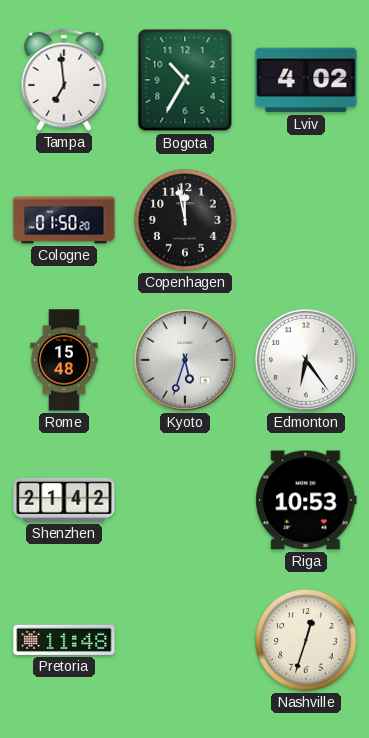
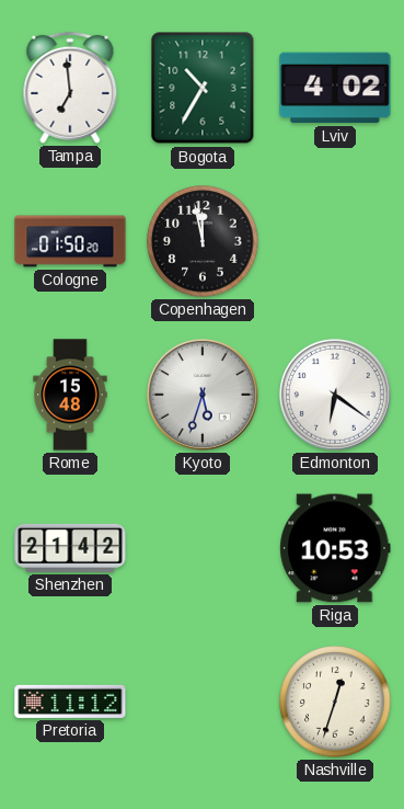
Edmonton: 6:24 -> 6:21 (335, 395)
Pretoria: 11:48 -> 11:12 (70, 702)
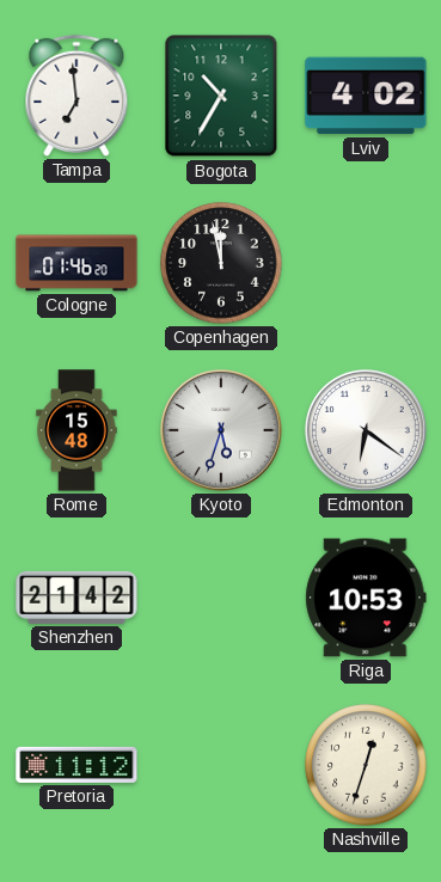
Cologne: 01:50 -> 01:46 (76, 263)
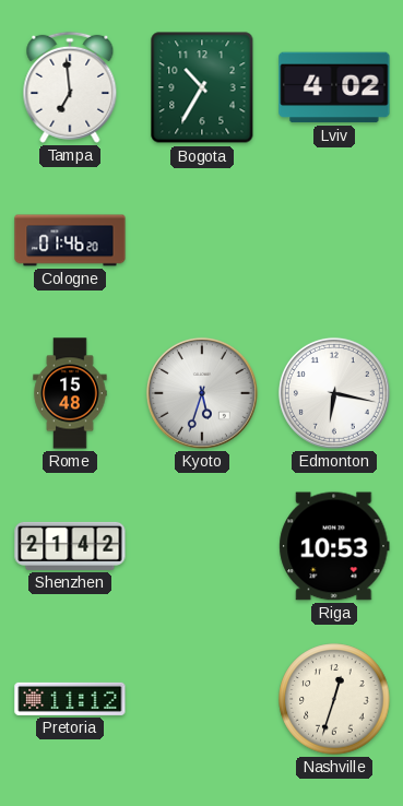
Copenhagen: 11:58 -> none (221, 263)
Edmonton: 6:21 -> 6:17 (334, 393)
